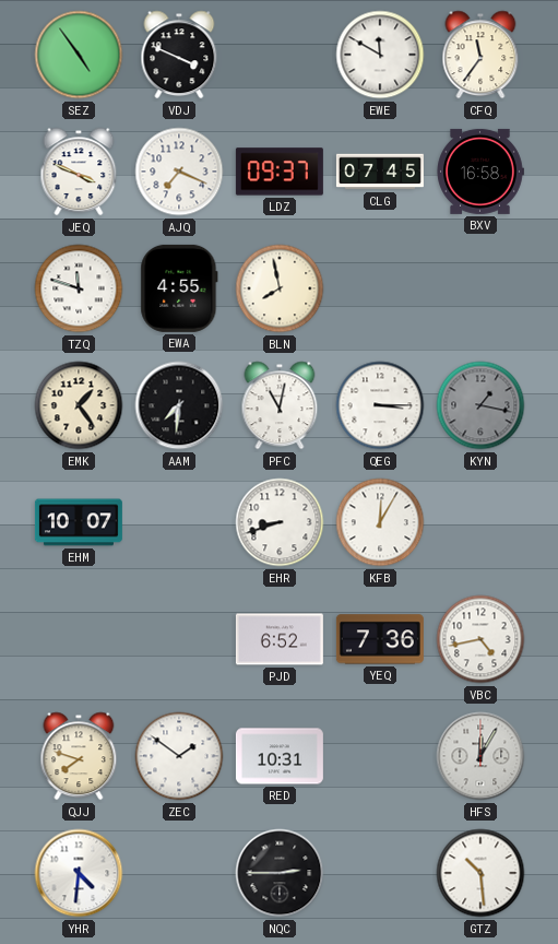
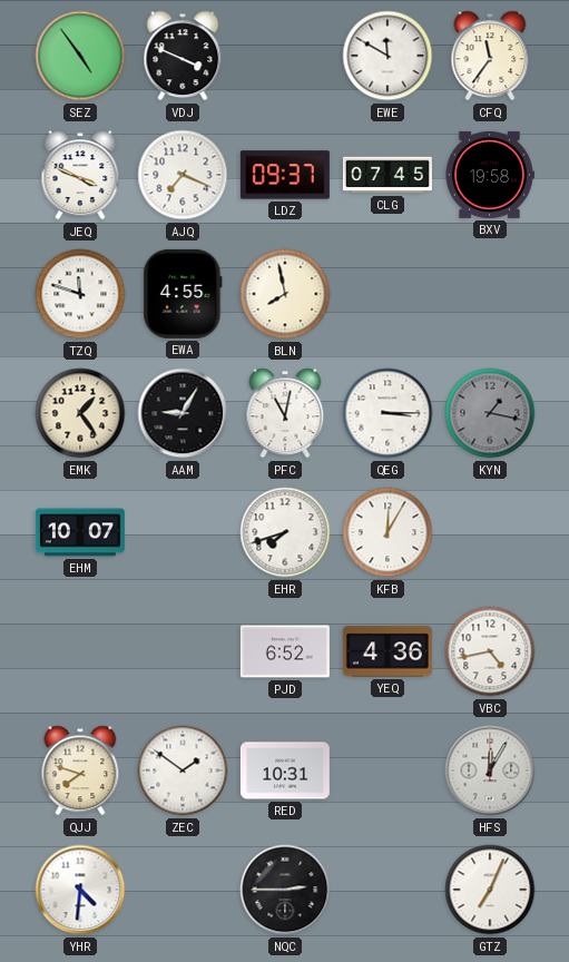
BXV: 16:58 -> 19:58 (490, 175)
AAM: 7:31 -> 9:05 (183, 413)
EHR: 8:42 -> 7:42 (285, 532)
YEQ: 7:36 -> 4:36 (387, 651)
GTZ: 10:29 -> 7:04 (490, 890)
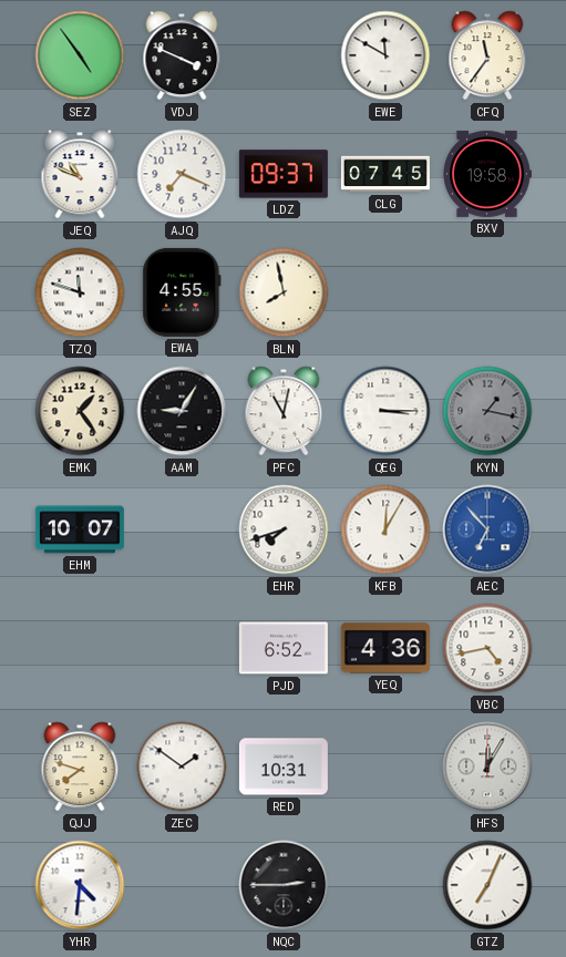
JEQ: 3:49 -> 10:49 (80, 174)
AEC: none -> 6:53 (487, 529)
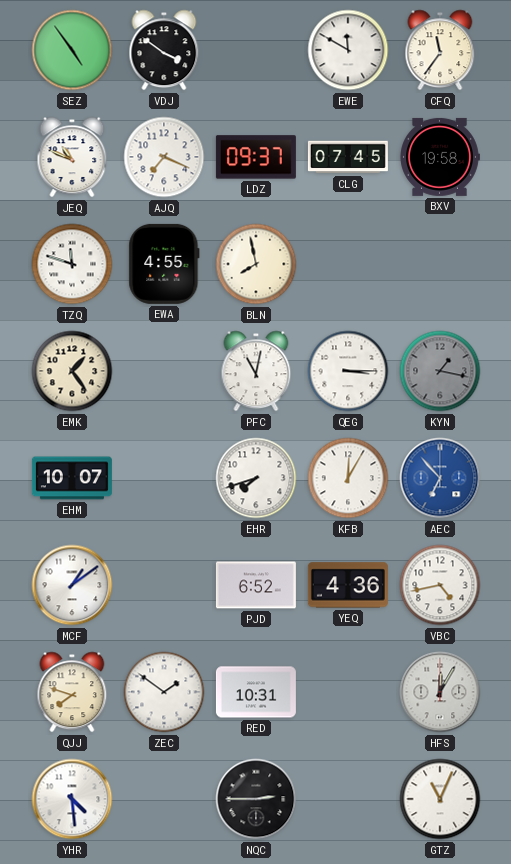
VDJ: 3:49 -> 3:51 (164, 50)
AAM: 9:05 -> none (182, 411)
MCF: none -> 1:09 (72, 585)
YHR: 4:31 -> 4:29 (72, 799)
GTZ: 7:04 -> 11:04 (440, 799)
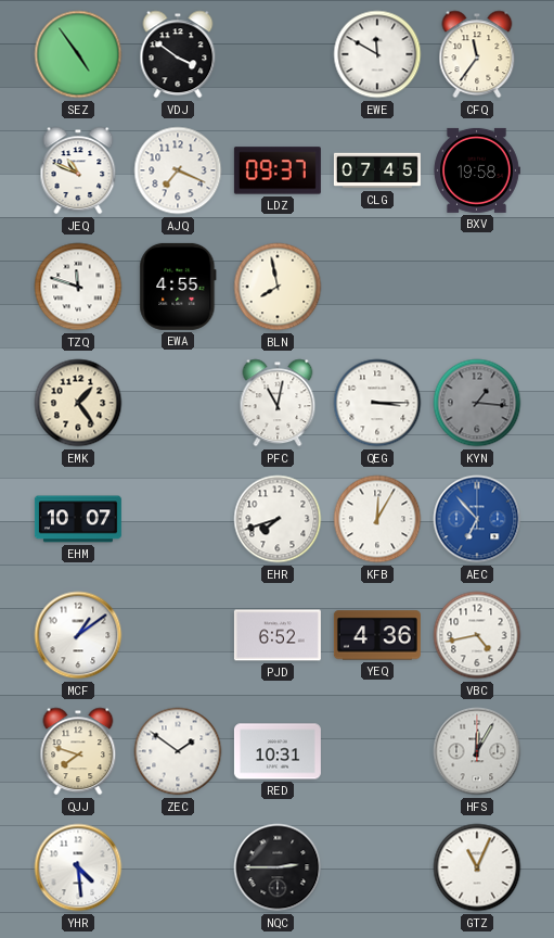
KYN: 1:17 -> 1:16 (477, 403)
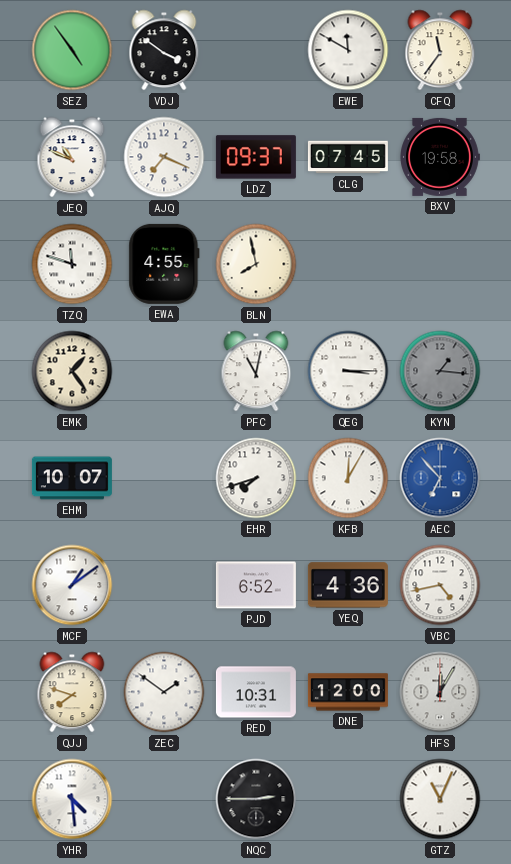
DNE: none -> 12:00 (348, 692)
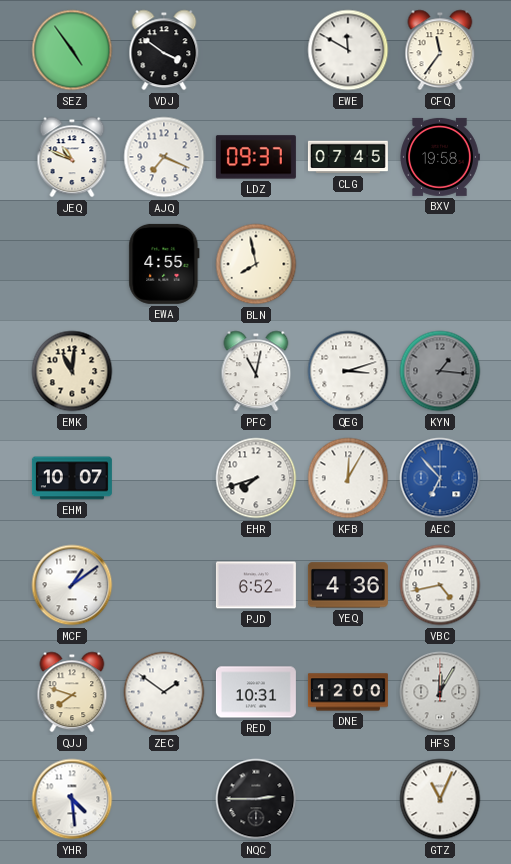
TZQ: 11:48 -> none (72, 264)
EMK: 1:24 -> 11:01 (72, 371)
QEG: 3:15 -> 3:12 (348, 371)
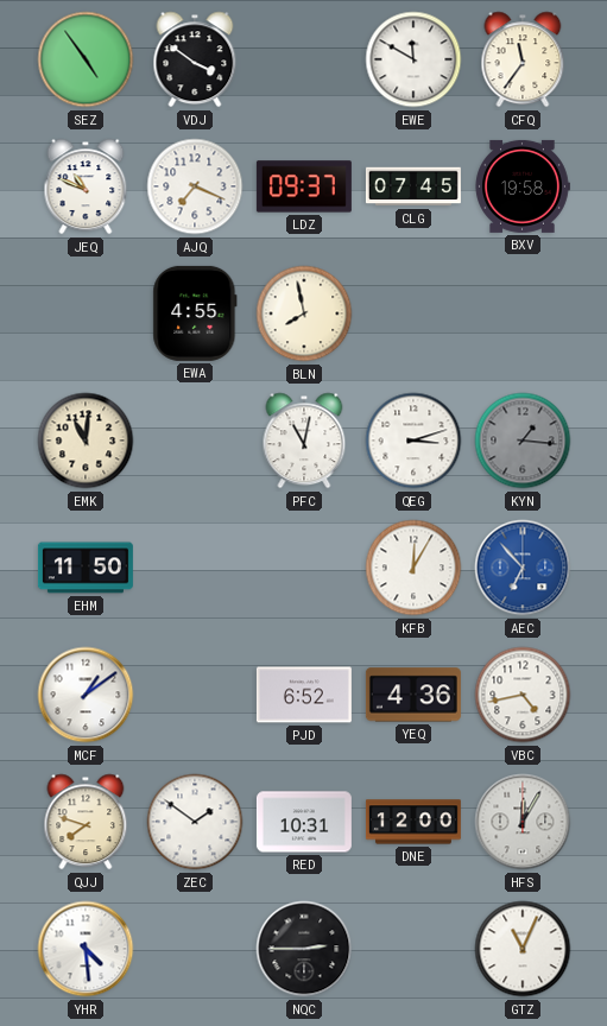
EHM: 10:07 -> 11:50 (86, 568)
EHR: 7:42 -> none (256, 478)
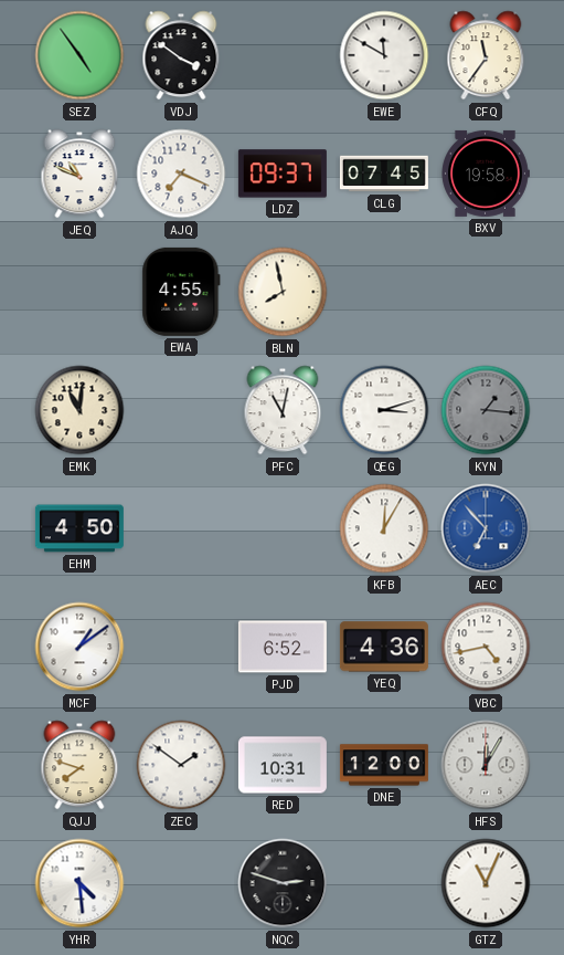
EHM: 11:50 -> 4:50 (79, 528)
NQC: 2:45 -> 2:48 (283, 883)
